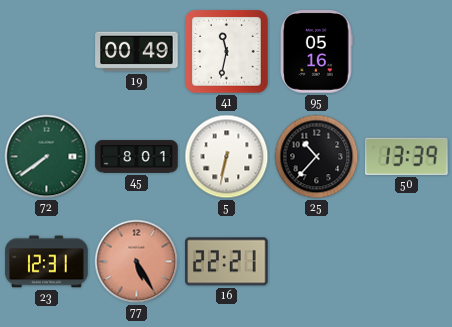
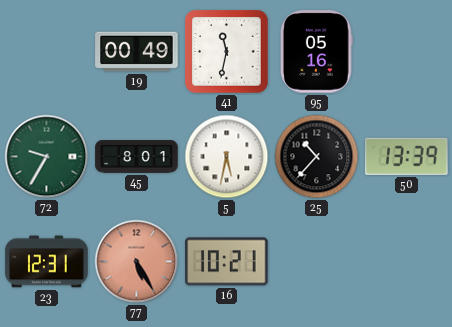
72: 7:39 -> 9:35 (47, 157)
5: 6:32 -> 5:32 (227, 157)
16: 22:21 -> 10:21 (227, 262)
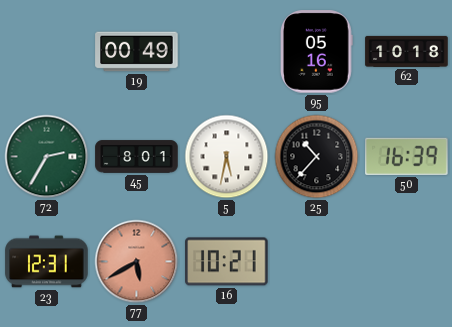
41: 11:32 -> none (227, 52)
62: none -> 10:18 (407, 51)
72: 9:35 -> 2:35 (47, 157)
50: 13:39 -> 16:39 (407, 156)
77: 5:25 -> 5:40 (137, 262)
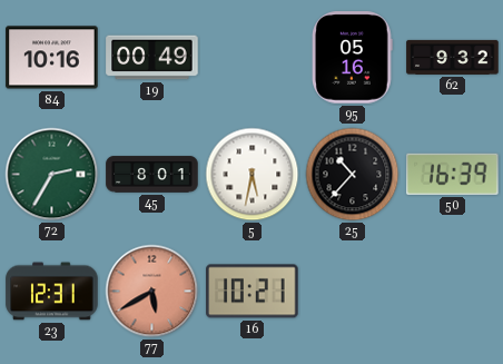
84: none -> 10:16 (52, 58)
62: 10:18 -> 9:32 (453, 57)
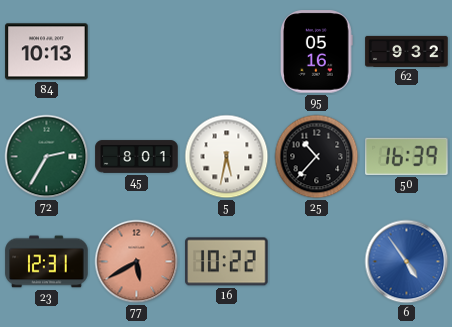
84: 10:16 -> 10:13 (47, 52)
19: 00:49 -> none (152, 58)
16: 10:21 -> 10:22 (227, 262)
6: none -> 4:54 (407, 262)
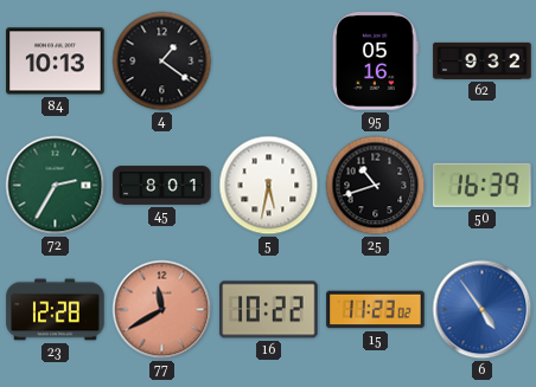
4: none -> 1:21 (162, 62)
25: 10:37 -> 10:42 (376, 186)
23: 12:31 -> 12:28 (56, 310)
77: 5:40 -> 11:40 (162, 310)
15: none -> 11:23 (376, 310)
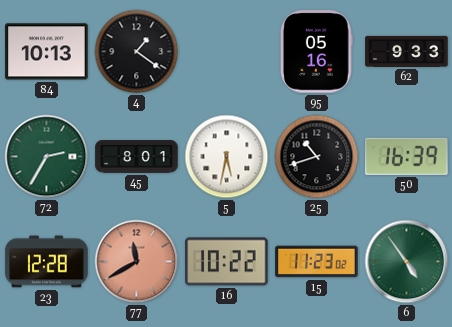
62: 9:32 -> 9:33 (407, 51)
6 dial: blue -> green (407, 262)
